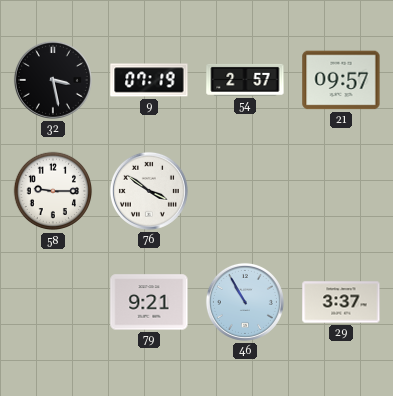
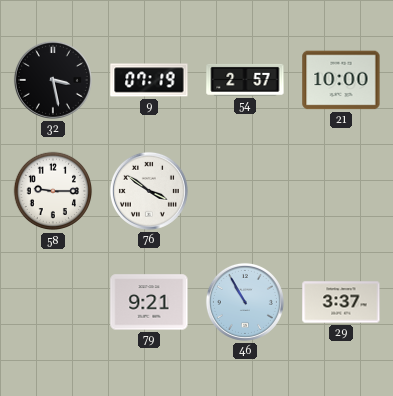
21: 09:57 -> 10:00 (341, 80)
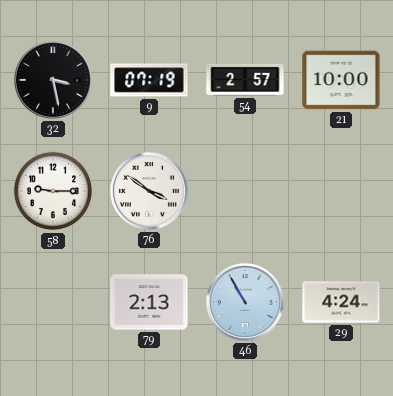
79: 9:21 -> 2:13 (149, 302)
29: 3:37 -> 4:24 (341, 302)
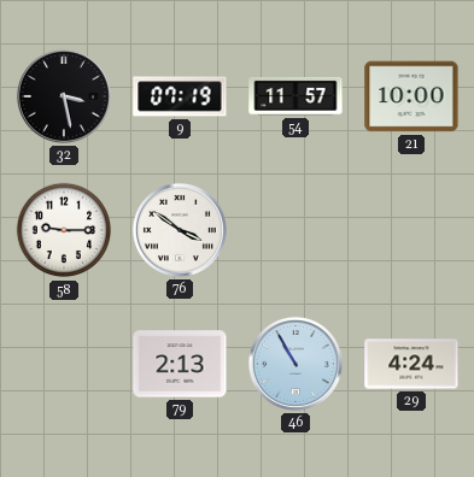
54: 2:57 -> 11:57 (295, 96)
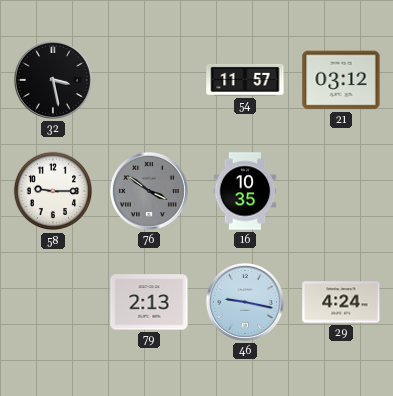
9: 07:19 -> none (180, 96)
21: 10:00 -> 03:12 (341, 80)
76 dial: white -> grey (149, 191)
16: none -> 10:35 (245, 191)
46: 10:55 -> 9:17 (245, 302)
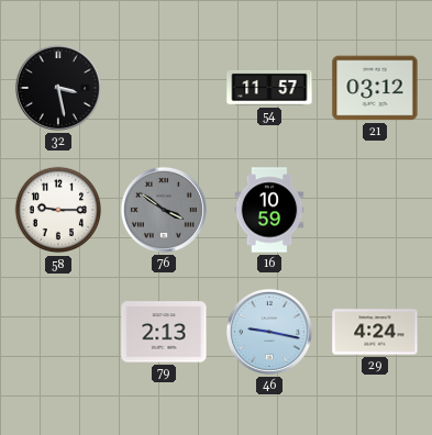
16: 10:35 -> 10:59 (269, 210)
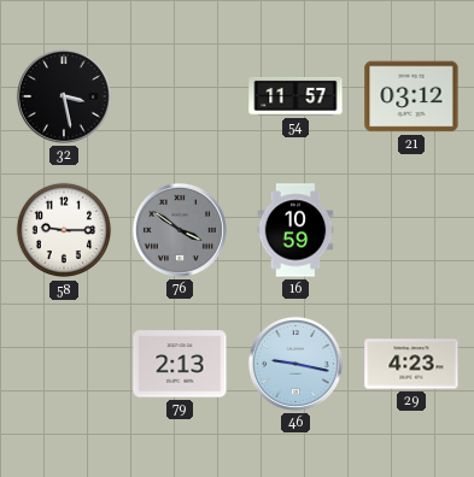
29: 4:24 -> 4:23 (411, 364)
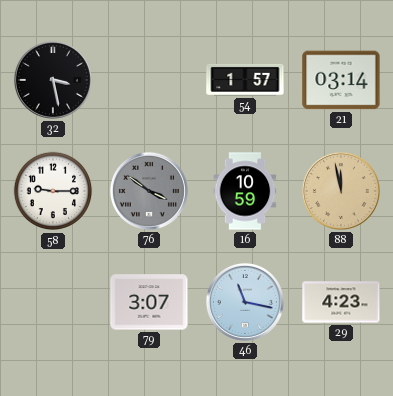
54: 11:57 -> 1:57 (245, 80)
21: 03:12 -> 03:14 (341, 80)
88: none -> 11:58 (341, 191)
79: 2:13 -> 3:07 (149, 302)
46: 9:17 -> 11:17 (245, 302)
